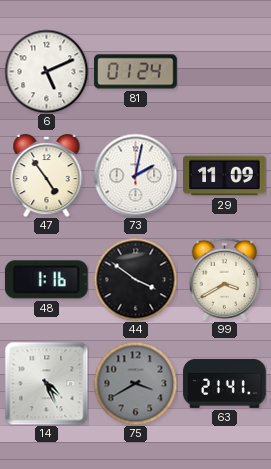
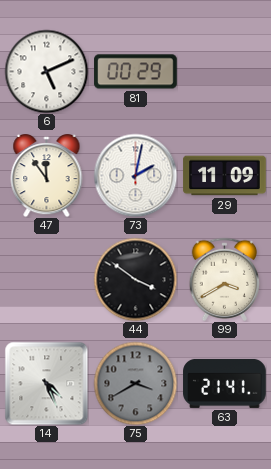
81: 01:24 -> 00:29 (136, 72)
47: 4:54 -> 11:54 (47, 176)
48: 1:16 -> none (46, 280)
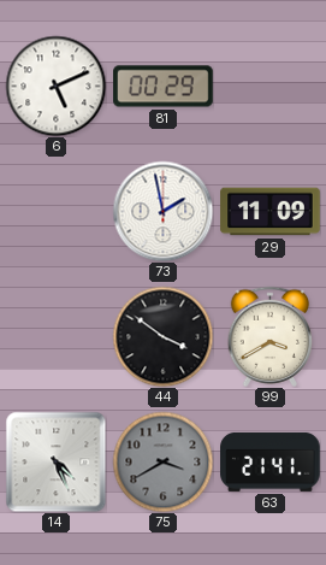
47: 11:54 -> none (47, 176)
73: 2:02 -> 1:58 (162, 211)
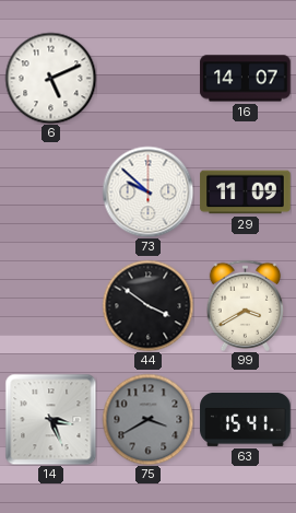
81: 00:29 -> none (164, 87)
16: none -> 14:07 (246, 79)
73: 1:58 -> 9:52 (147, 191)
14: 4:26 -> 3:26 (50, 419)
63: 21:41 -> 15:41 (246, 419)
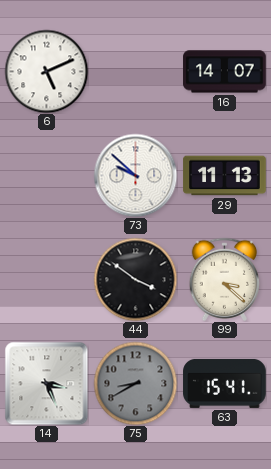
29: 11:09 -> 11:13 (225, 176)
99: 3:40 -> 3:22 (225, 279)
75: 3:40 -> 8:40 (135, 383)
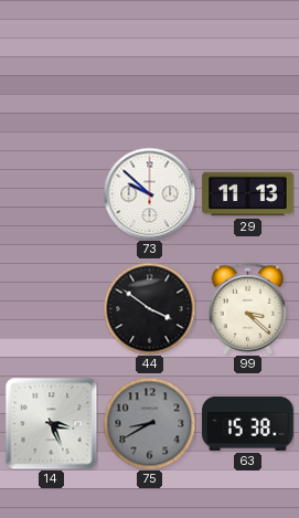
6: 5:11 -> none (46, 71)
16: 14:07 -> none (225, 72)
63: 15:41 -> 15:38 (248, 423)
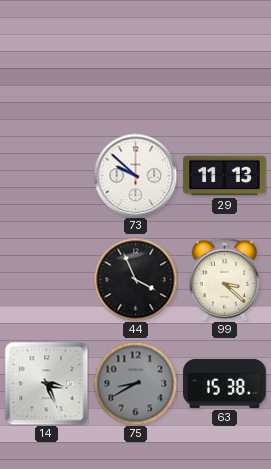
44: 3:51 -> 3:56 (135, 279)
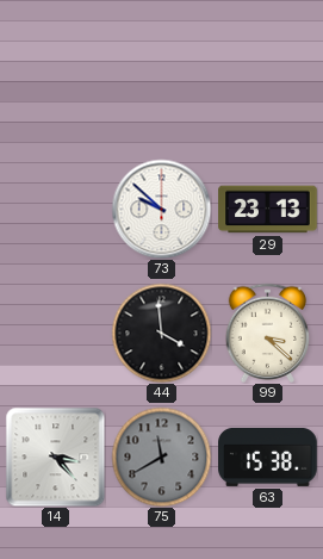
29: 11:13 -> 23:13 (268, 210)
44: 3:56 -> 3:59 (161, 333)
14: 3:26 -> 3:23 (55, 456)
75: 8:40 -> 11:40 (161, 456)
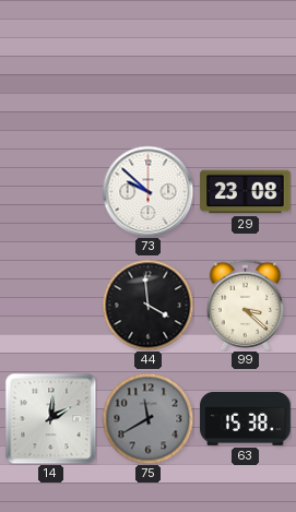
29: 23:13 -> 23:08 (246, 192)
14: 3:23 -> 2:01 (50, 418)
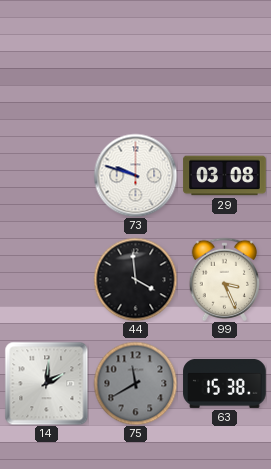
73: 9:52 -> 9:48 (135, 175)
29: 23:08 -> 03:08 (225, 176)
99: 3:22 -> 3:26 (225, 279)
